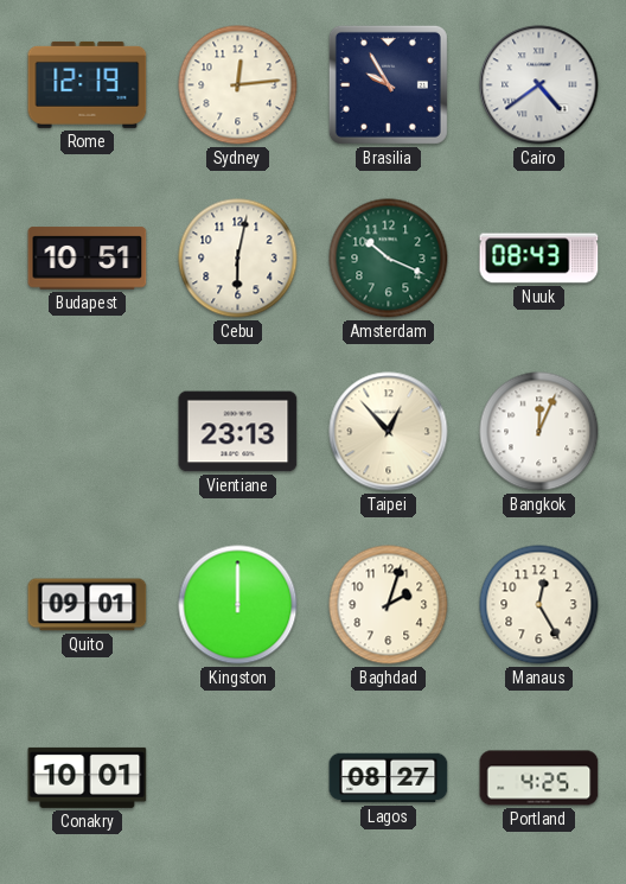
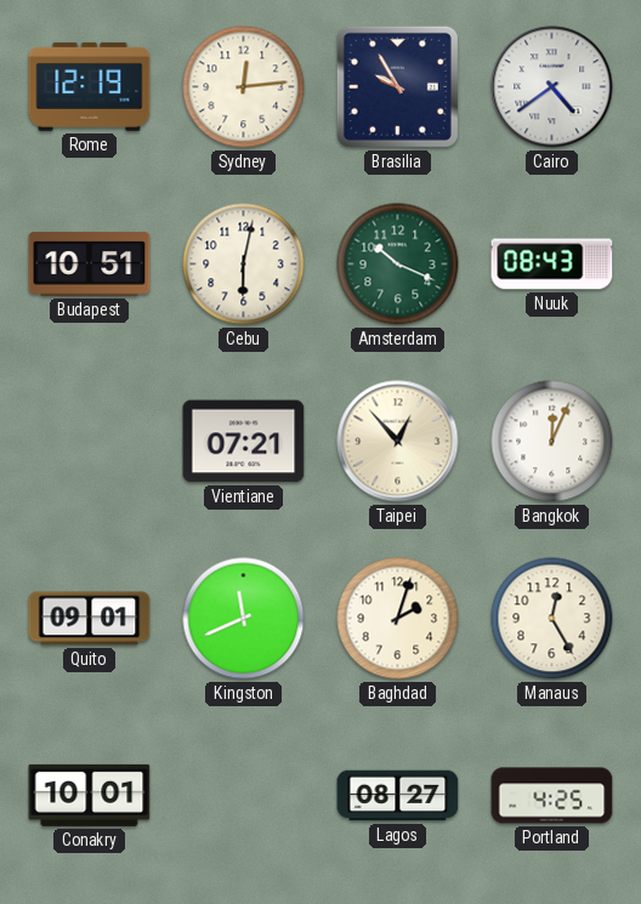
Vientiane: 23:13 -> 07:21 (244, 442)
Kingston: 12:00 -> 11:41 (244, 619)
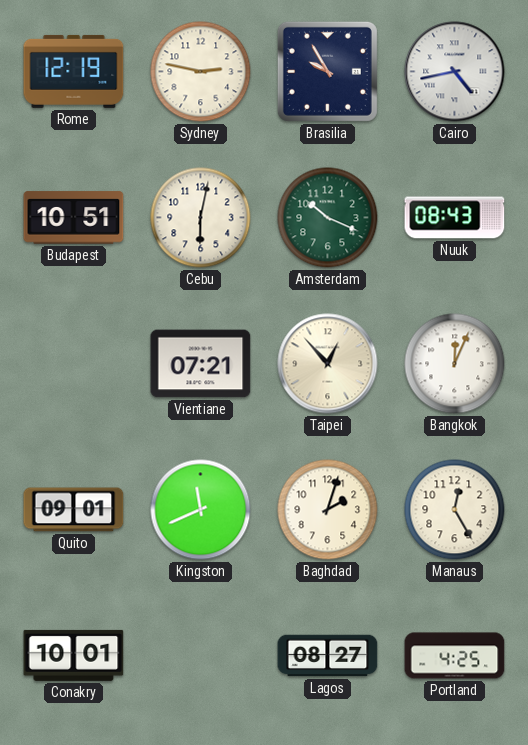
Sydney: 12:14 -> 2:47 (201, 72)
Cairo: 4:39 -> 4:43 (455, 72)
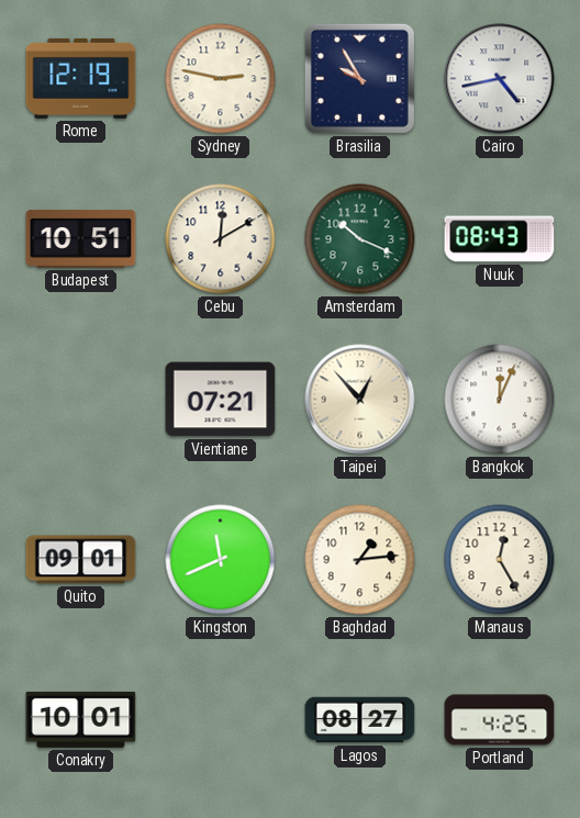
Cebu: 6:02 -> 12:10 (221, 239)
Baghdad: 2:03 -> 1:14 (360, 560)
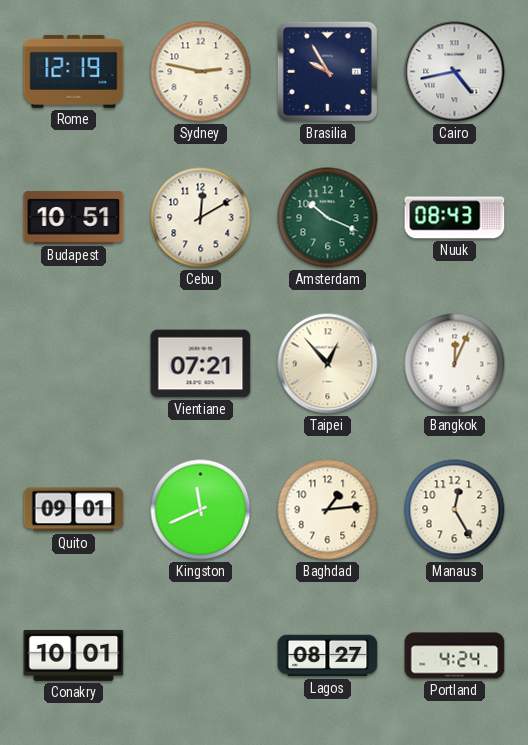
Portland: 4:25 -> 4:24 (455, 656)
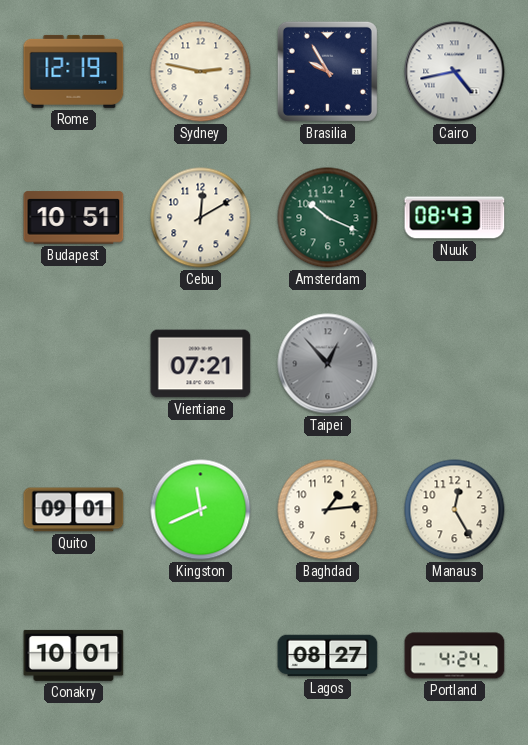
Taipei dial: cream -> grey (328, 364)
Bangkok: 12:04 -> none (455, 364)
